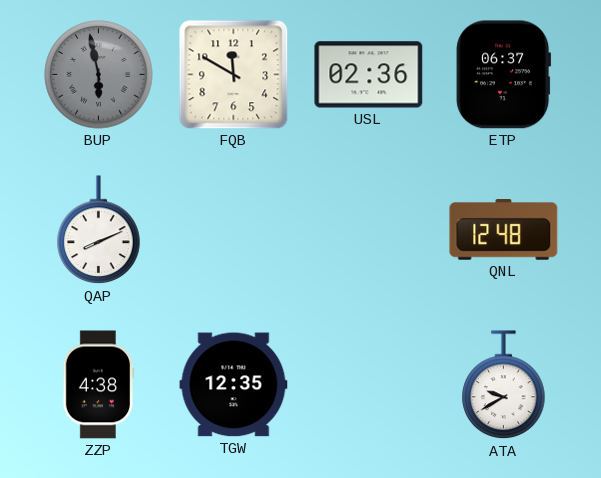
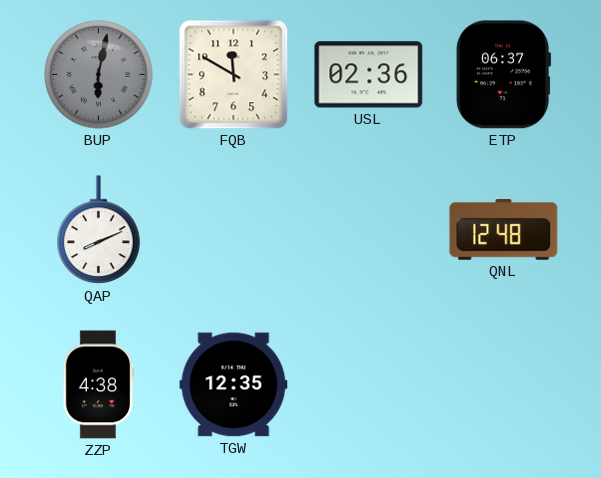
BUP: 5:58 -> 6:02 (99, 75)
ATA: 9:40 -> none (504, 385)
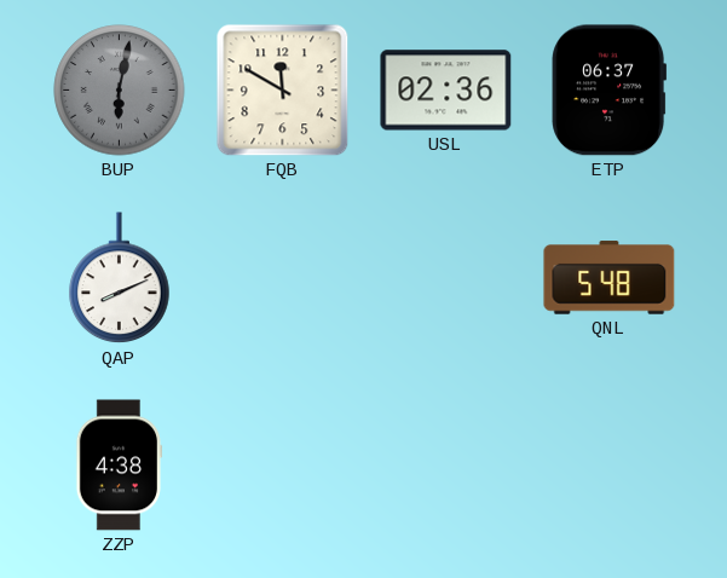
QNL: 12:48 -> 5:48 (610, 278)
TGW: 12:35 -> none (234, 385)
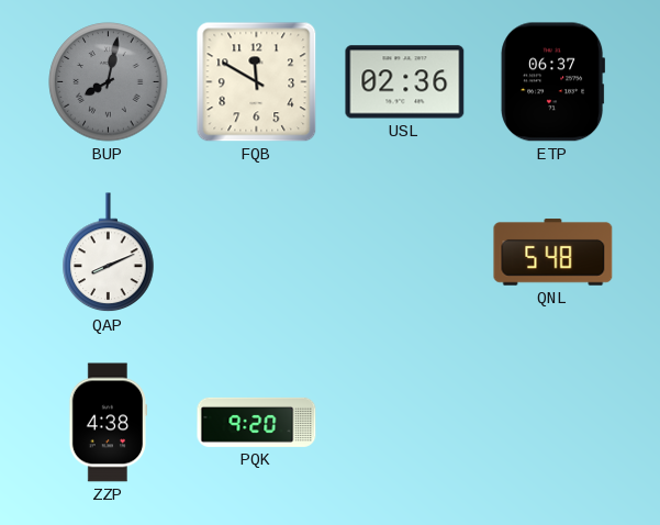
BUP: 6:02 -> 8:02 (109, 82)
PQK: none -> 9:20 (257, 422)
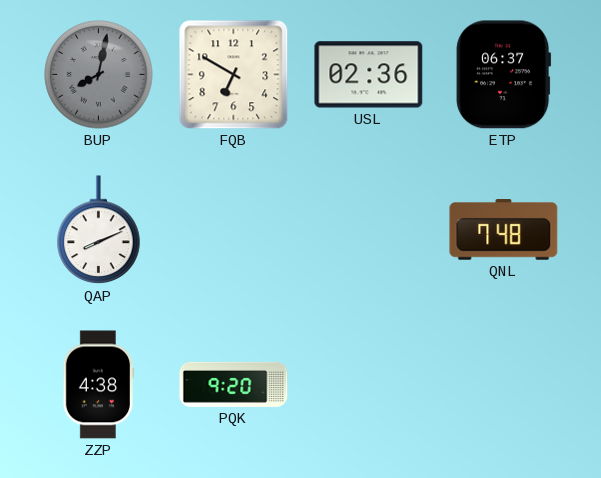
FQB: 11:50 -> 6:50 (234, 75)
QNL: 5:48 -> 7:48 (504, 230)
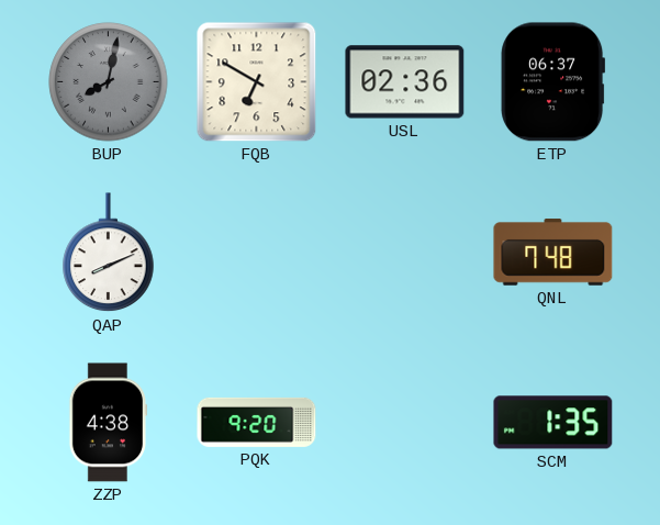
SCM: none -> 1:35 (553, 423)
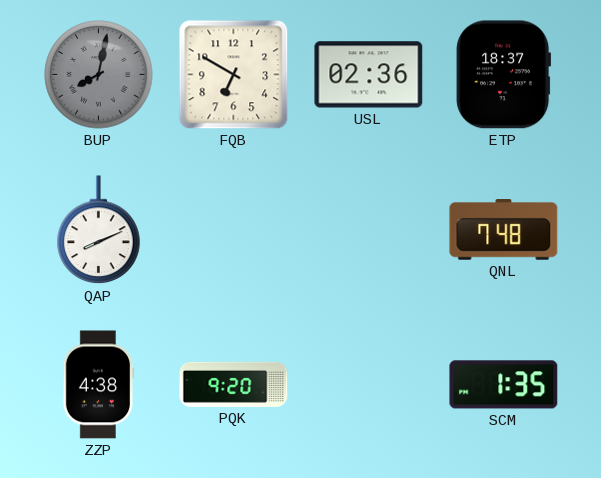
ETP: 06:37 -> 18:37 (504, 75)
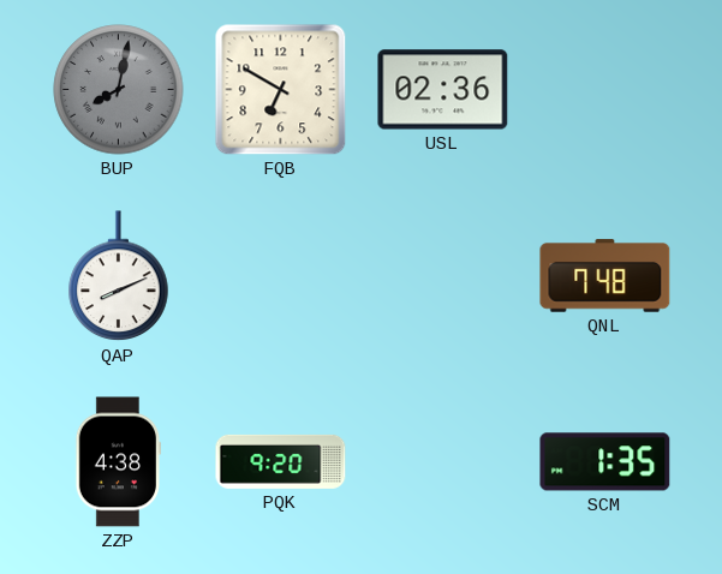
ETP: 18:37 -> none (504, 75)
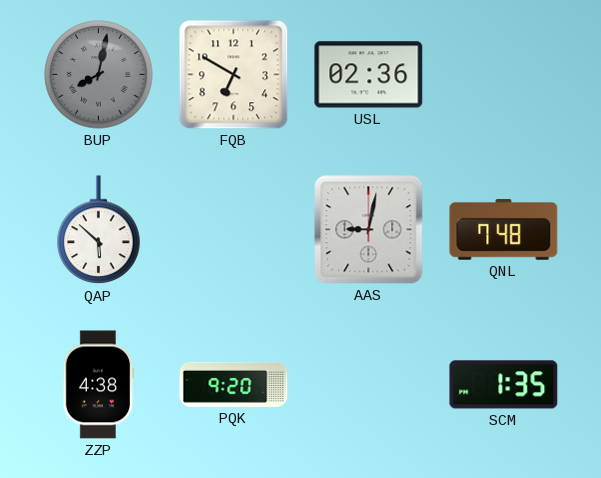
QAP: 8:11 -> 5:52 (99, 230)
AAS: none -> 9:02 (369, 230)
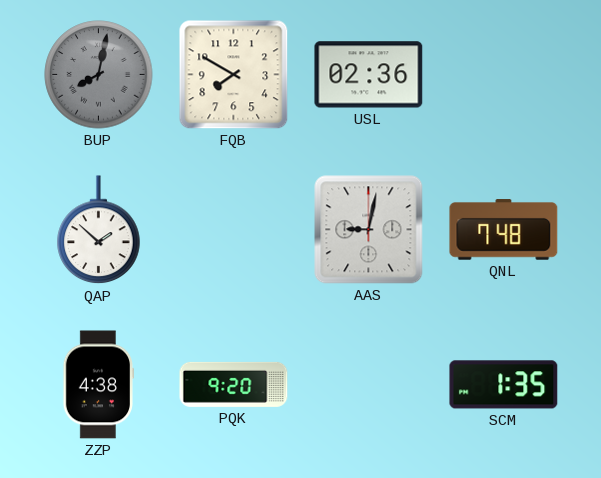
FQB: 6:50 -> 7:50 (234, 75)
QAP: 5:52 -> 1:52 (99, 230)
